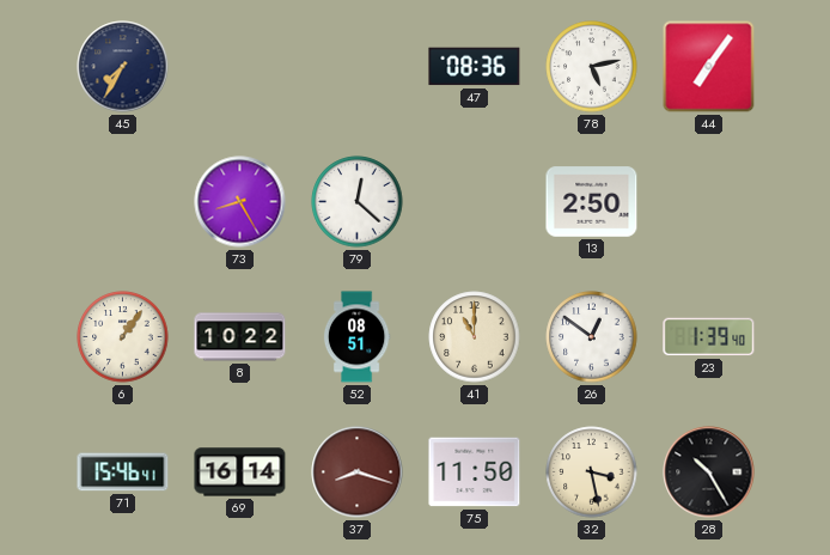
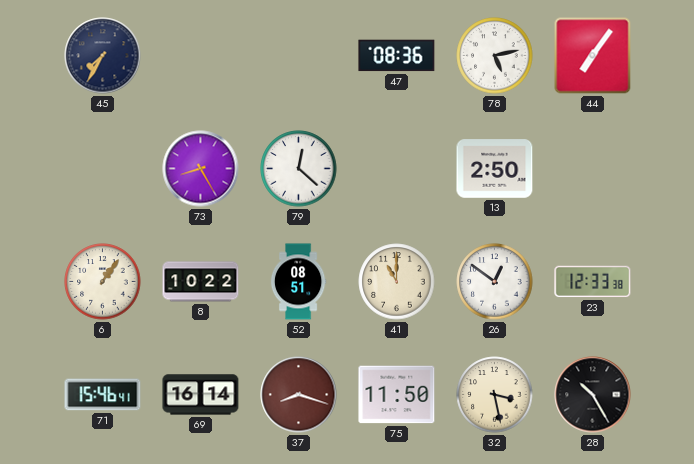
23: 1:39 -> 12:33 (593, 282)
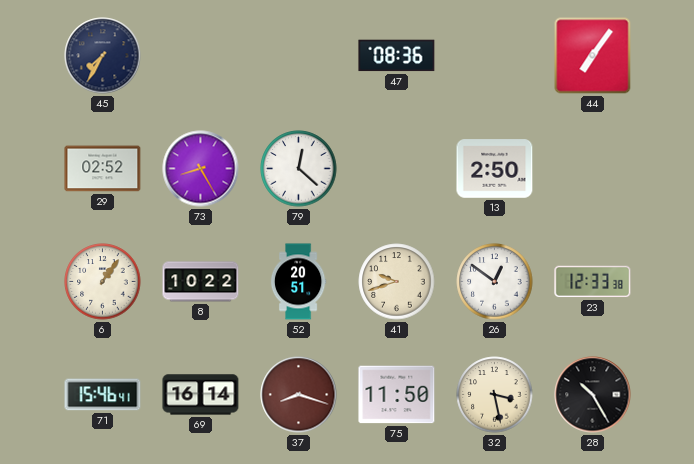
78: 5:13 -> none (495, 56)
29: none -> 02:52 (103, 169)
52: 08:51 -> 20:51 (298, 282)
41: 11:00 -> 9:42 (397, 282)
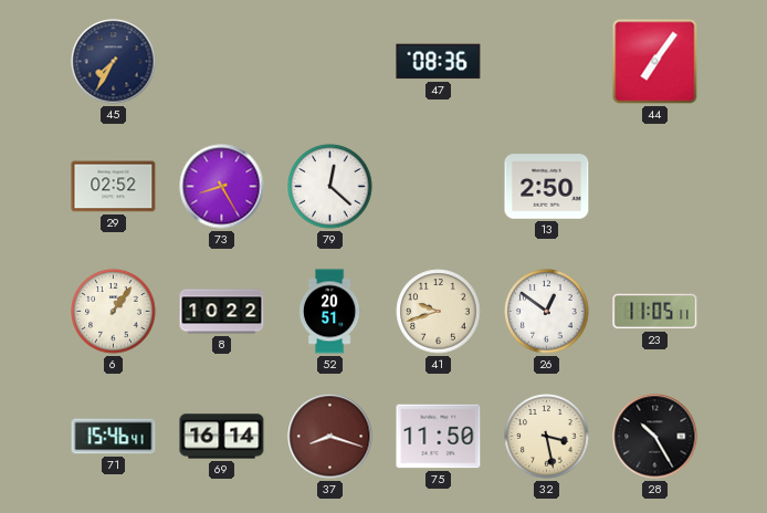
23: 12:33 -> 11:05 (655, 312)
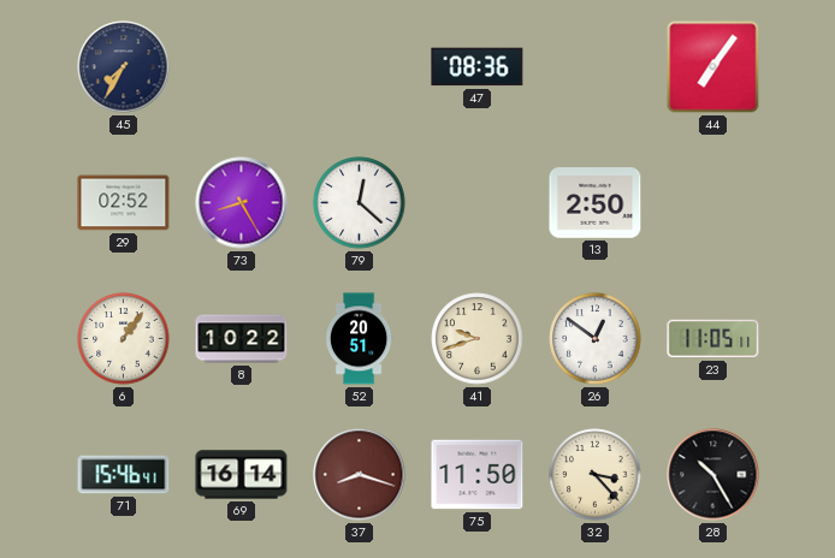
32: 3:28 -> 3:23 (596, 475)
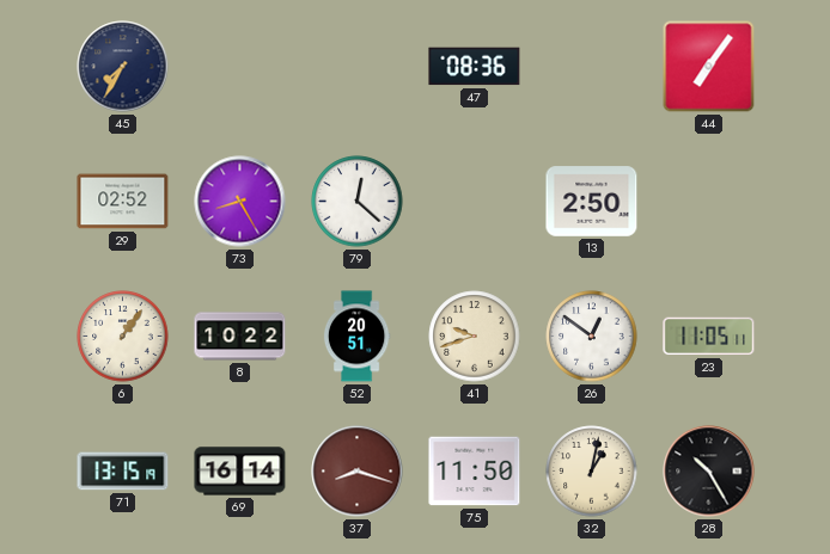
71: 15:46 -> 13:15 (123, 472)
32: 3:23 -> 1:02 (592, 472)
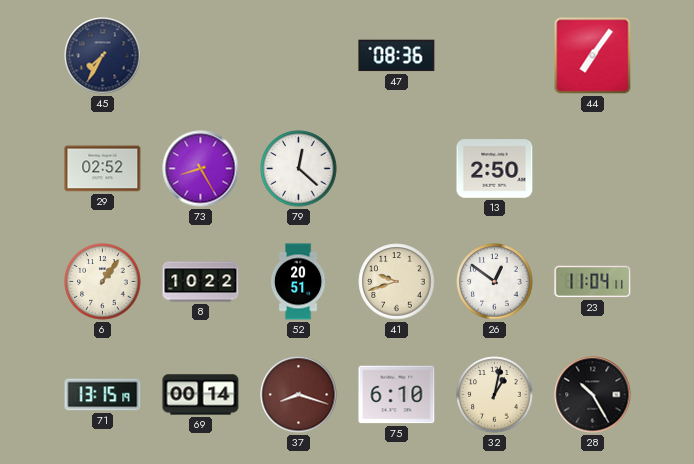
23: 11:05 -> 11:04 (593, 282)
69: 16:14 -> 00:14 (201, 395)
75: 11:50 -> 6:10 (397, 395)
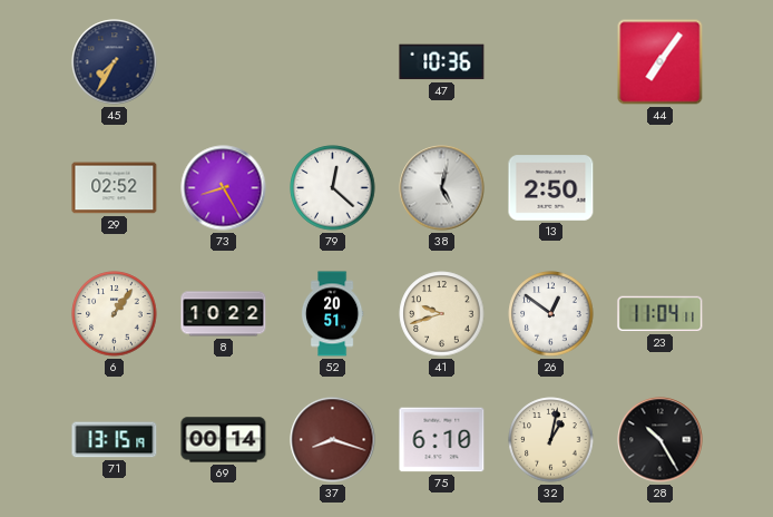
47: 08:36 -> 10:36 (442, 62)
38: none -> 5:02 (442, 188)
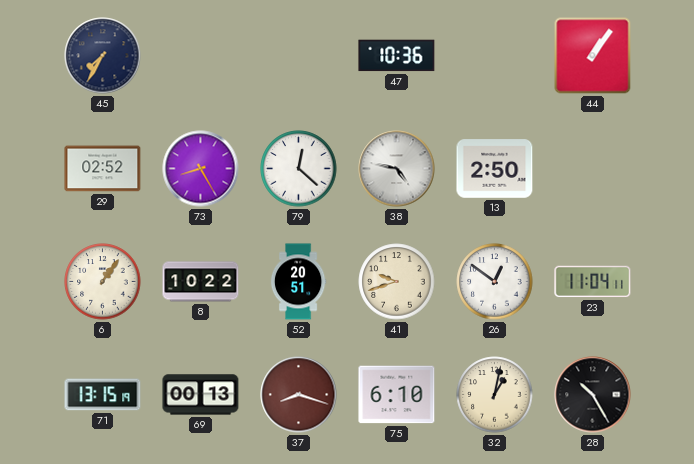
44: 7:06 -> 1:06 (593, 56)
38: 5:02 -> 4:47 (397, 169)
69: 00:14 -> 00:13 (201, 395)
